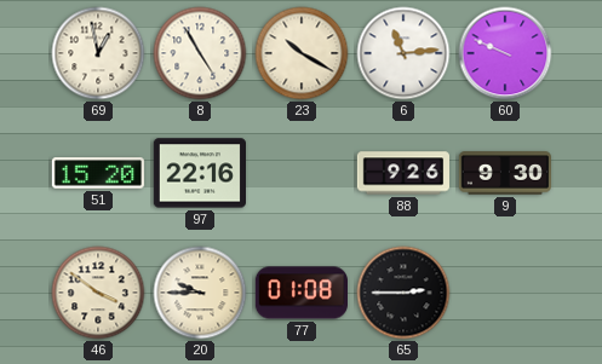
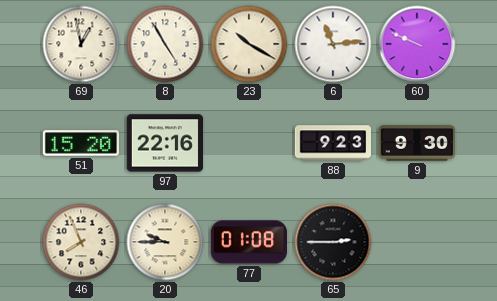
88: 9:26 -> 9:23 (332, 143)
46: 3:51 -> 7:56 (81, 242)
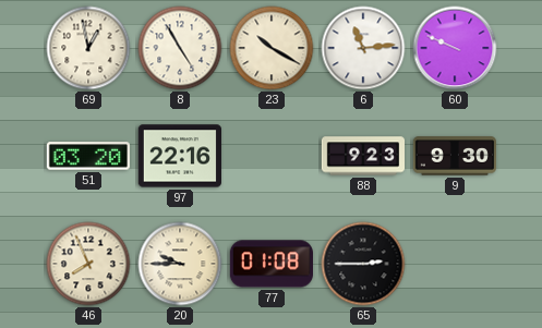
51: 15:20 -> 03:20 (87, 156)
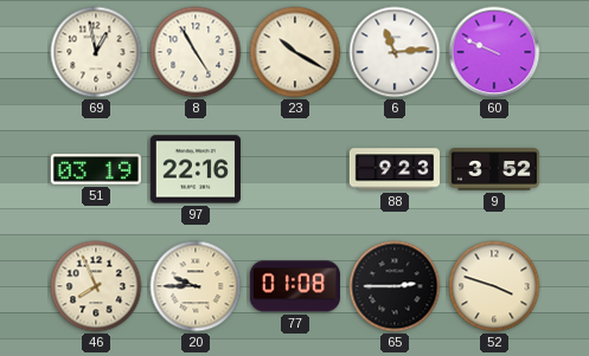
51: 03:20 -> 03:19 (95, 169)
9: 9:30 -> 3:52 (493, 169)
52: none -> 3:48 (494, 286)
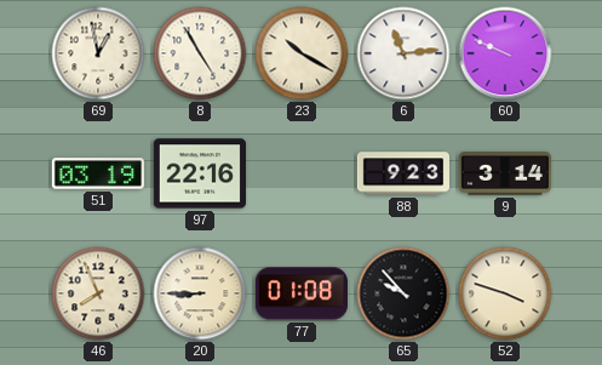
9: 3:52 -> 3:14 (504, 173)
20: 9:45 -> 8:45 (200, 293)
65: 2:45 -> 9:53 (403, 293)
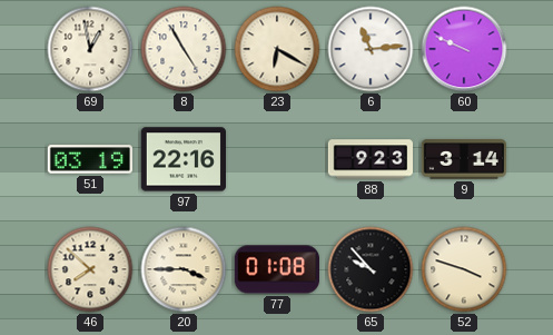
23: 10:20 -> 6:20 (277, 49)
46: 7:56 -> 7:52 (90, 269)
20: 8:45 -> 3:45 (184, 269)
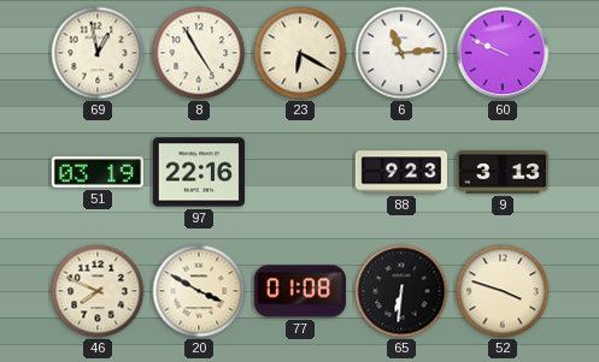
9: 3:14 -> 3:13 (501, 172)
46: 7:52 -> 7:49 (98, 291)
20: 3:45 -> 3:50 (199, 291)
65: 9:53 -> 6:31 (401, 291)
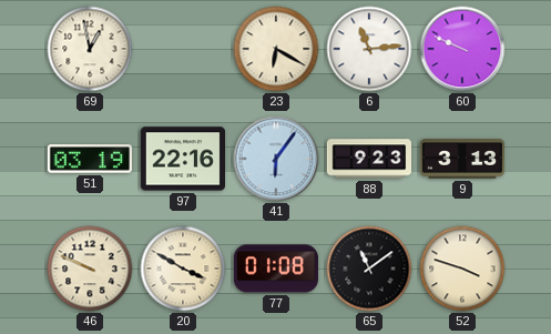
8: 4:55 -> none (199, 53)
41: none -> 6:06 (276, 159)
46: 7:49 -> 9:49 (90, 269)
65: 6:31 -> 11:09 (369, 269)
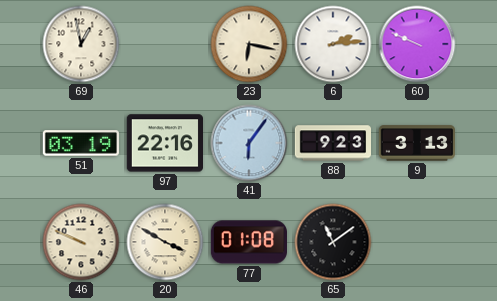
23: 6:20 -> 6:17 (249, 44)
6: 11:14 -> 2:14 (333, 44)
52: 3:48 -> none (462, 269)
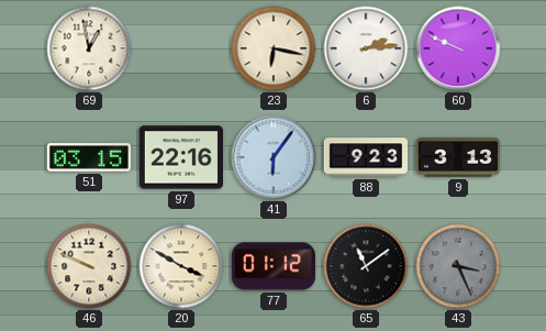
51: 03:19 -> 03:15 (88, 157)
77: 01:08 -> 01:12 (272, 266)
43: none -> 3:26 (458, 266)
